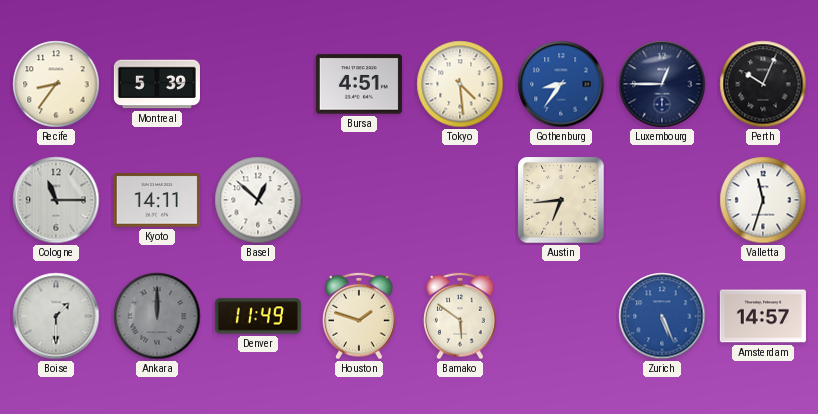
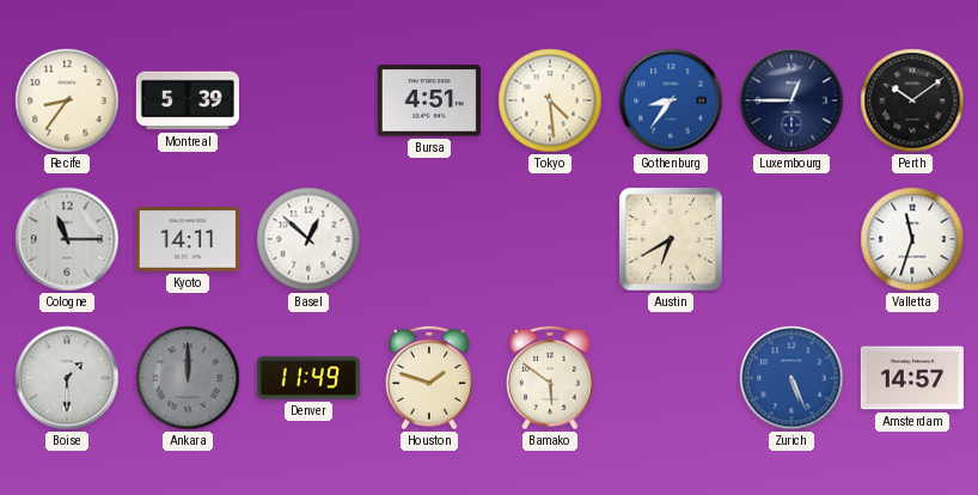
Perth: 10:04 -> 10:09 (912, 100)
Austin: 6:44 -> 6:40 (671, 239)
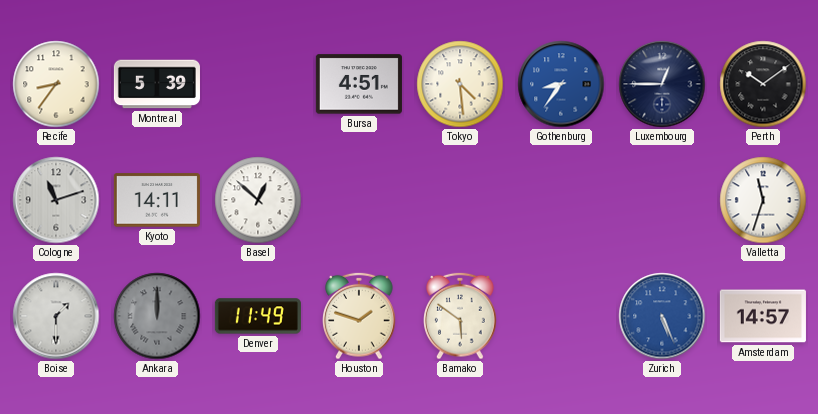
Cologne: 11:15 -> 11:12 (56, 200)
Austin: 6:40 -> none (671, 239)
